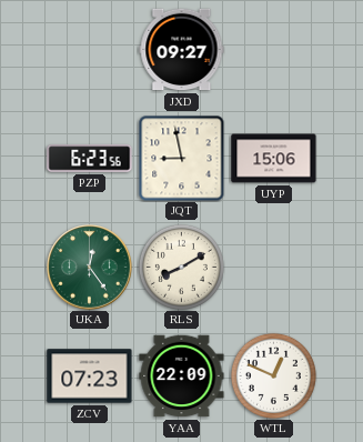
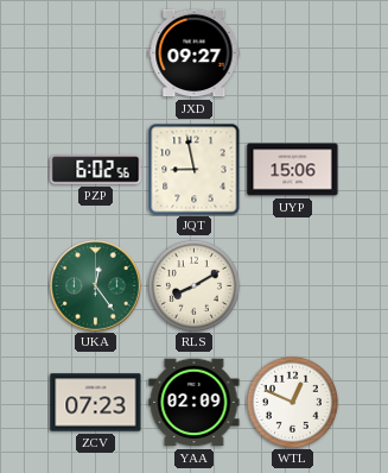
PZP: 6:23 -> 6:02 (96, 170)
YAA: 22:09 -> 02:09 (195, 403)
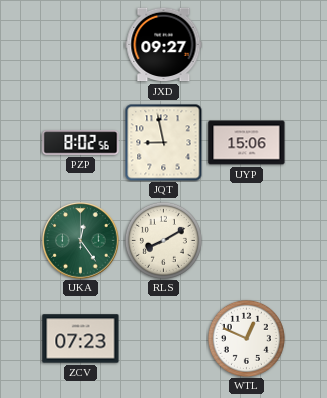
PZP: 6:02 -> 8:02 (81, 143)
YAA: 02:09 -> none (195, 403)
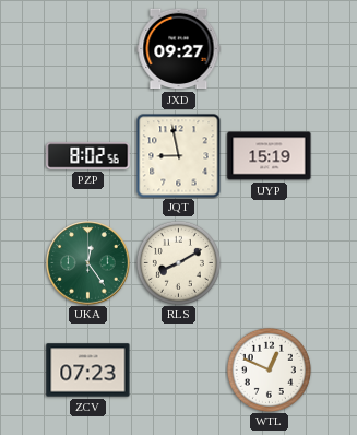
UYP: 15:06 -> 15:19 (270, 156)
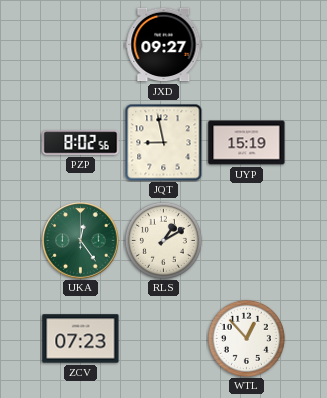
RLS: 8:10 -> 1:10 (163, 240)
WTL: 12:49 -> 12:53 (246, 338)
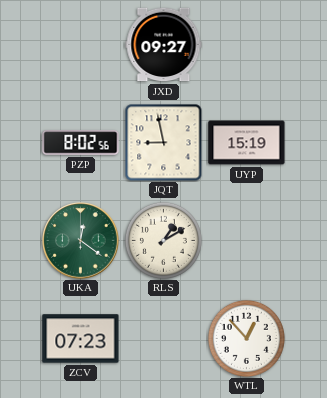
UKA: 12:24 -> 12:21 (81, 241)
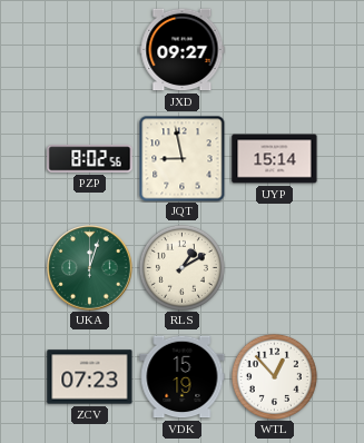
UYP: 15:19 -> 15:14 (275, 159)
UKA: 12:21 -> 12:03 (90, 268)
VDK: none -> 15:19 (183, 377)
